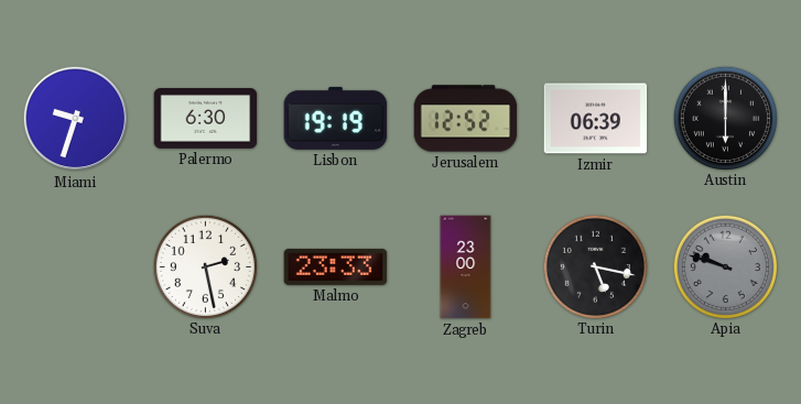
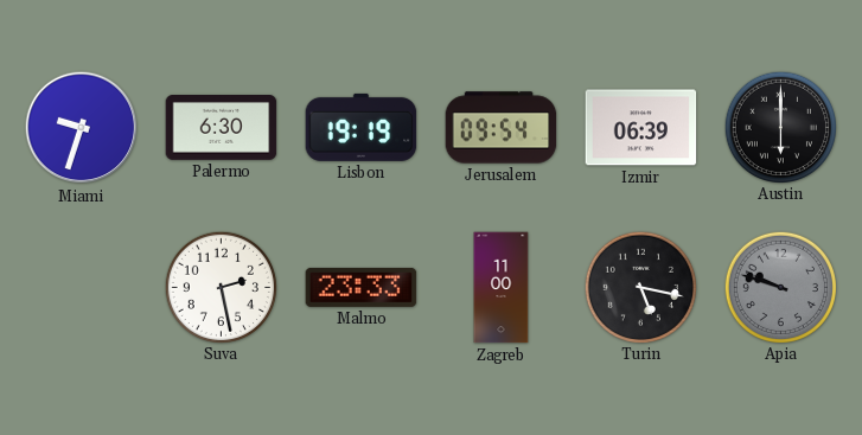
Jerusalem: 12:52 -> 09:54 (502, 128)
Zagreb: 23:00 -> 11:00 (502, 288)
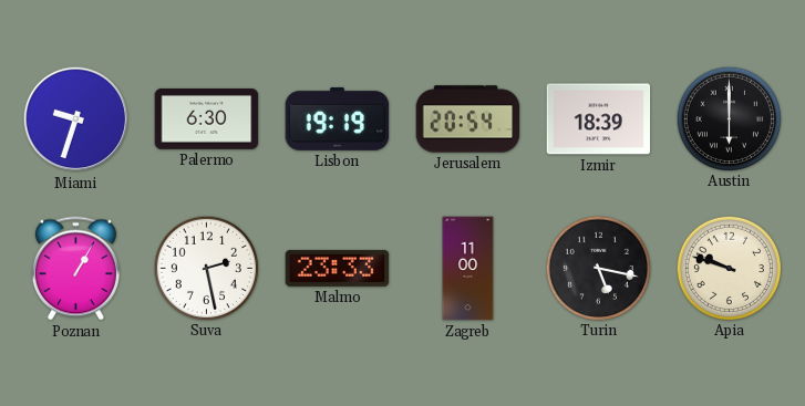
Jerusalem: 09:54 -> 20:54 (468, 119)
Izmir: 06:39 -> 18:39 (599, 119)
Poznan: none -> 1:05 (75, 269)
Apia dial: grey -> cream (729, 268)
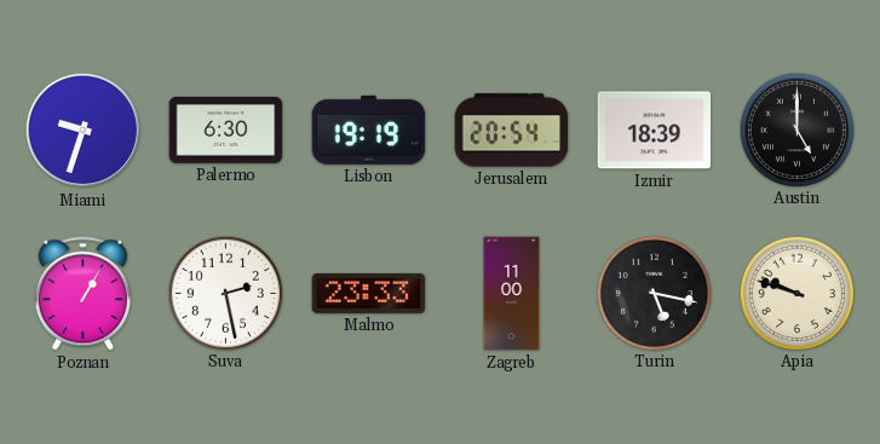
Austin: 6:00 -> 5:00 (796, 129)
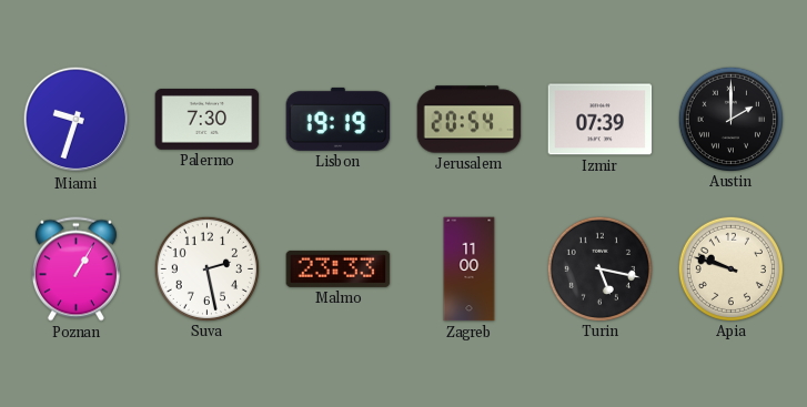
Palermo: 6:30 -> 7:30 (208, 120)
Izmir: 18:39 -> 07:39 (601, 120)
Austin: 5:00 -> 2:00 (730, 119)
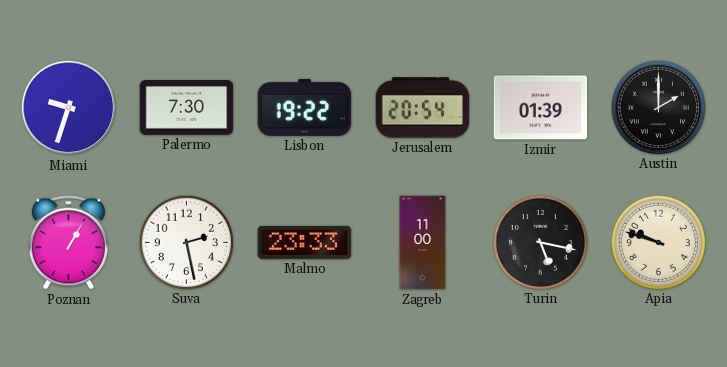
Lisbon: 19:19 -> 19:22 (305, 107)
Izmir: 07:39 -> 01:39 (541, 108)
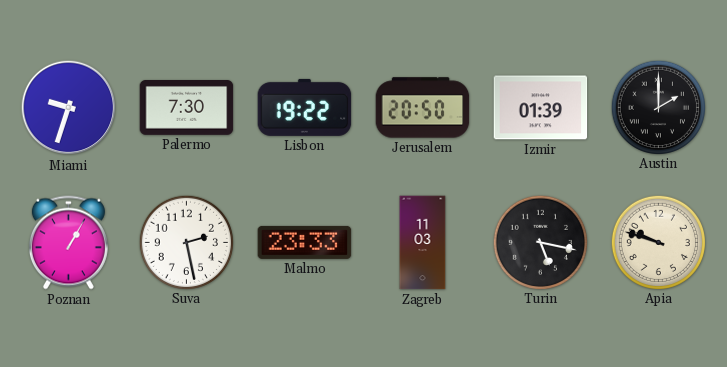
Jerusalem: 20:54 -> 20:50 (423, 108)
Zagreb: 11:00 -> 11:03 (423, 243)
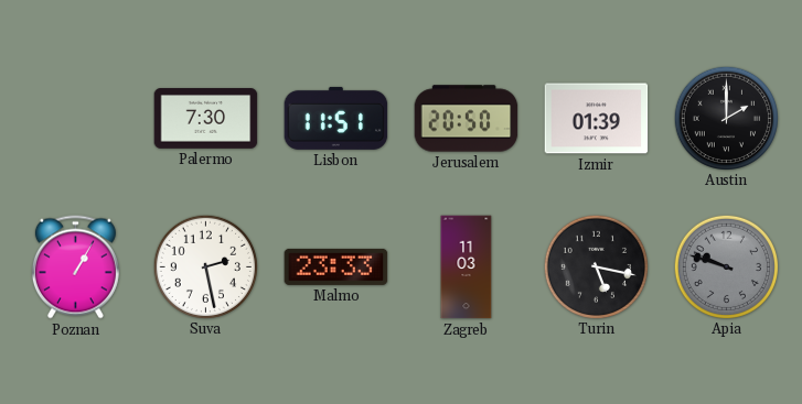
Miami: 9:33 -> none (69, 108)
Lisbon: 19:22 -> 11:51 (336, 118)
Apia dial: cream -> grey (726, 266)
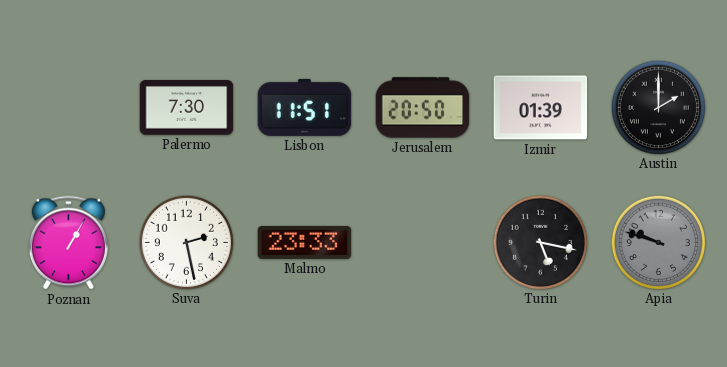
Zagreb: 11:03 -> none (467, 267)
